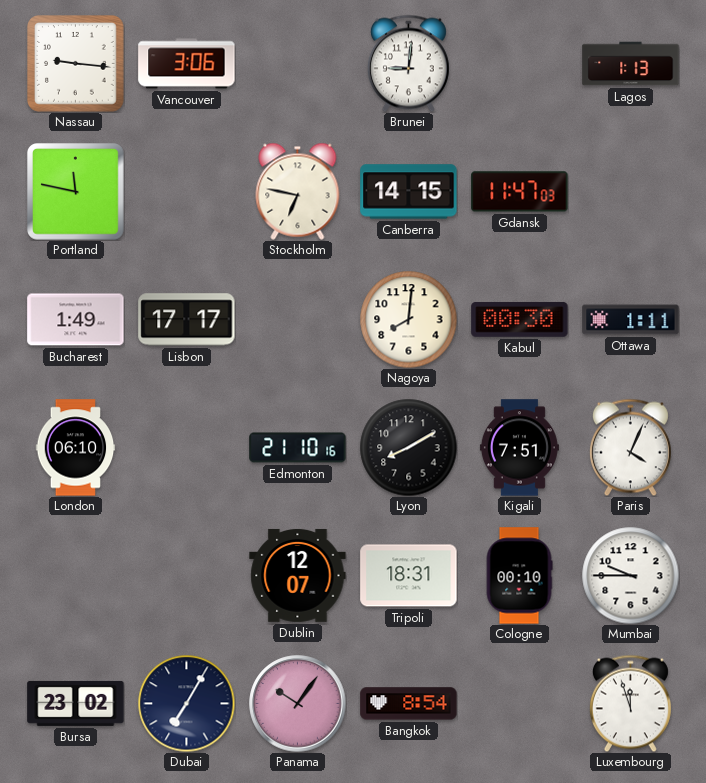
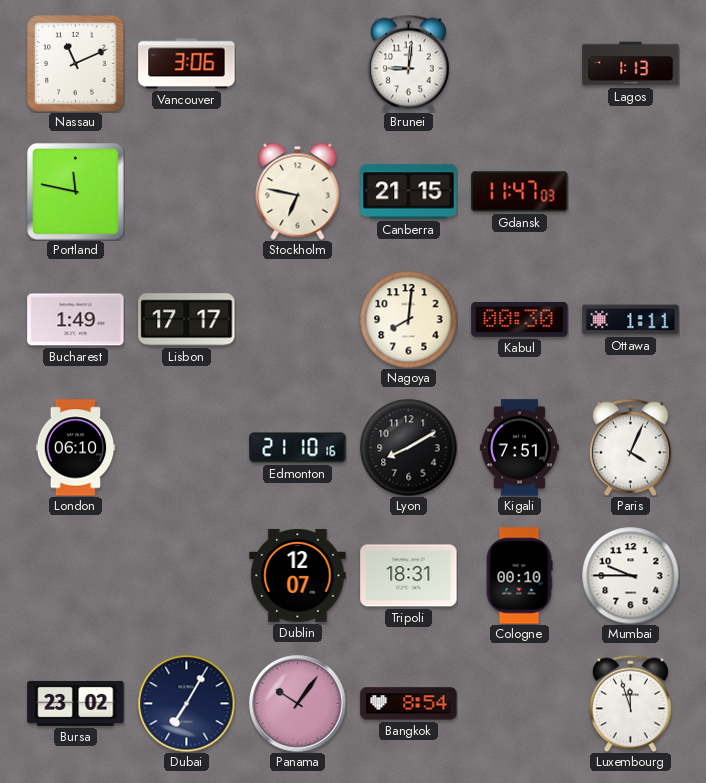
Nassau: 9:16 -> 11:11 (76, 64)
Canberra: 14:15 -> 21:15 (409, 192)
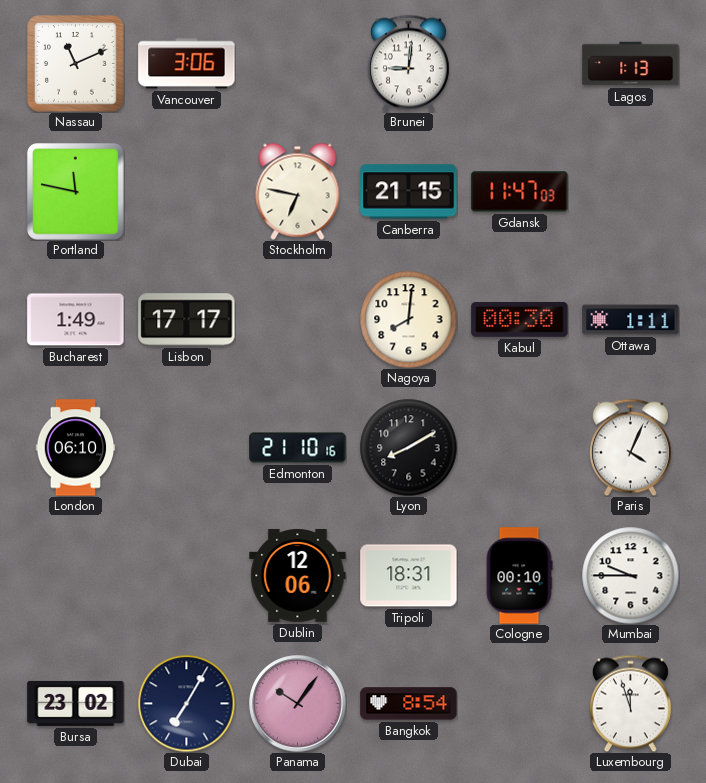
Kigali: 7:51 -> none (519, 448)
Dublin: 12:07 -> 12:06 (298, 575)
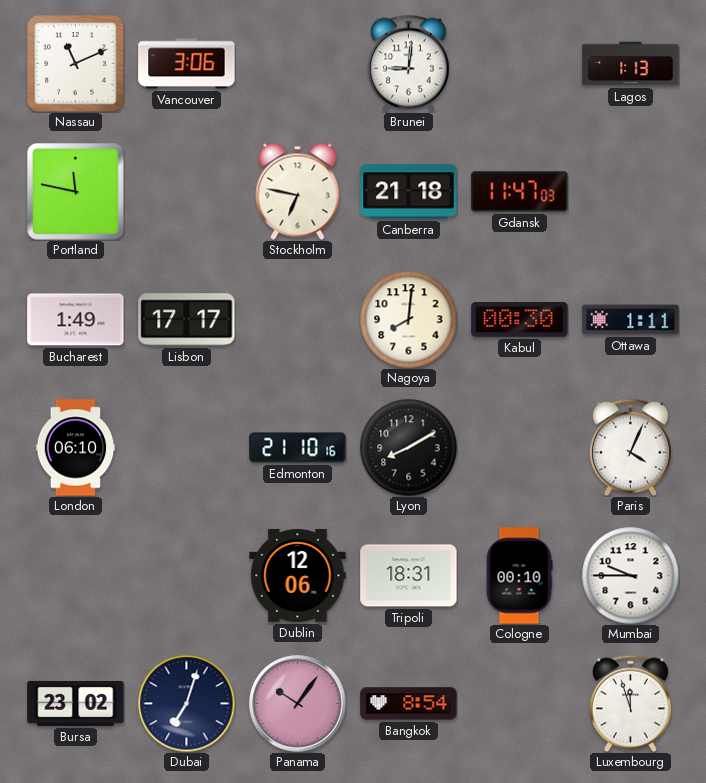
Canberra: 21:15 -> 21:18 (409, 192)
Dubai: 7:05 -> 7:03 (186, 703)
